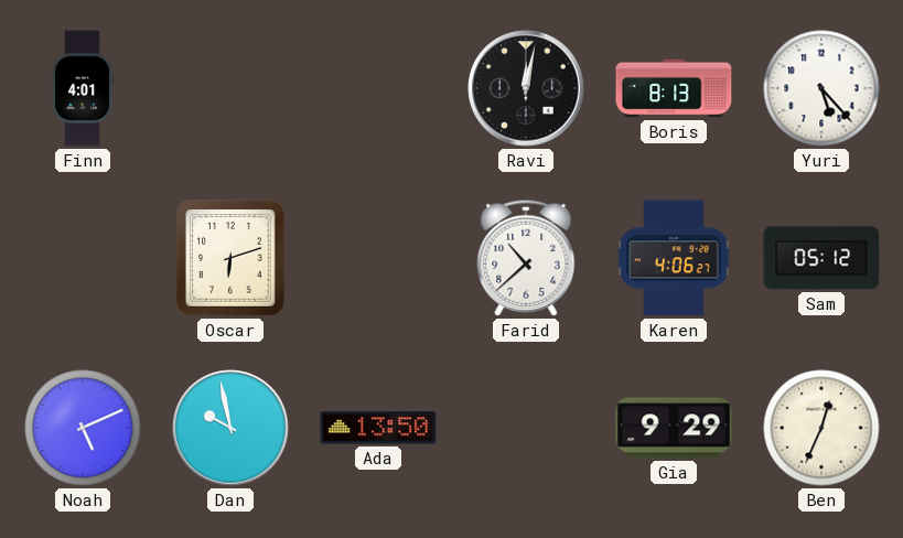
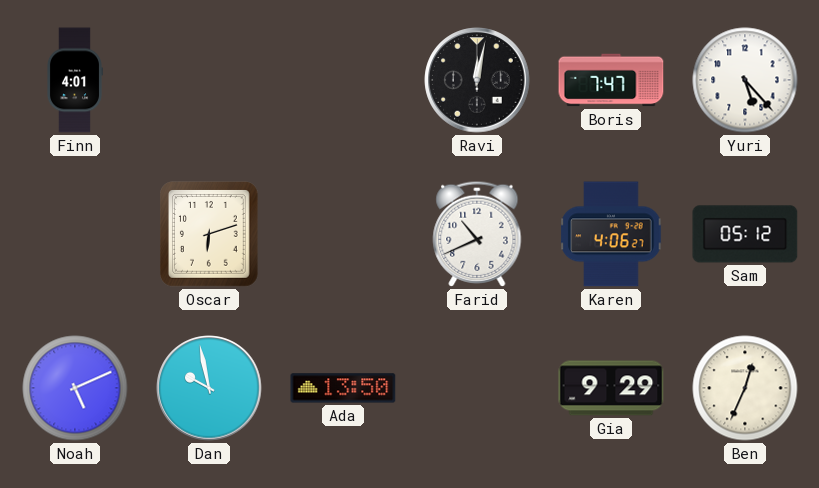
Boris: 8:13 -> 7:47 (611, 80)
Farid: 10:38 -> 10:41 (477, 234)
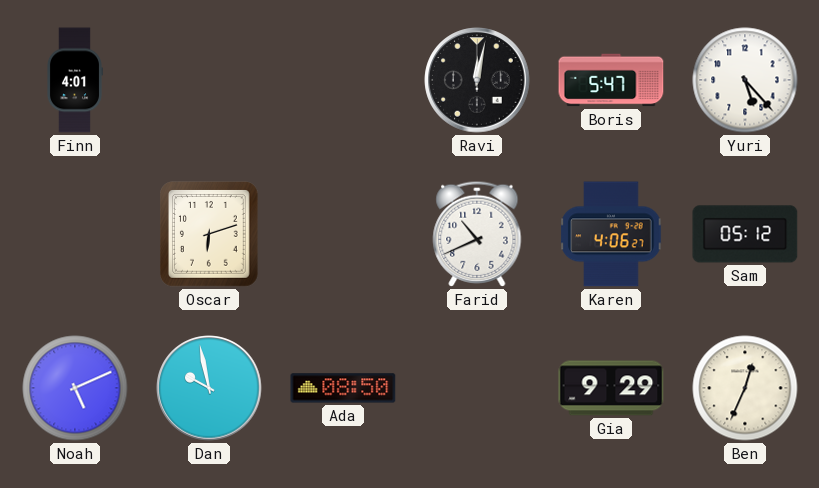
Boris: 7:47 -> 5:47 (611, 80)
Ada: 13:50 -> 08:50 (343, 388)
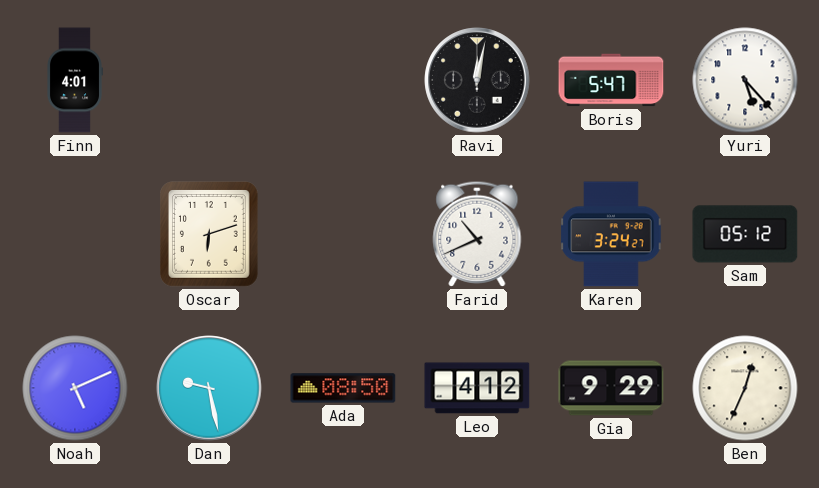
Karen: 4:06 -> 3:24 (611, 234)
Dan: 9:58 -> 9:28 (209, 388)
Leo: none -> 4:12 (477, 388)
